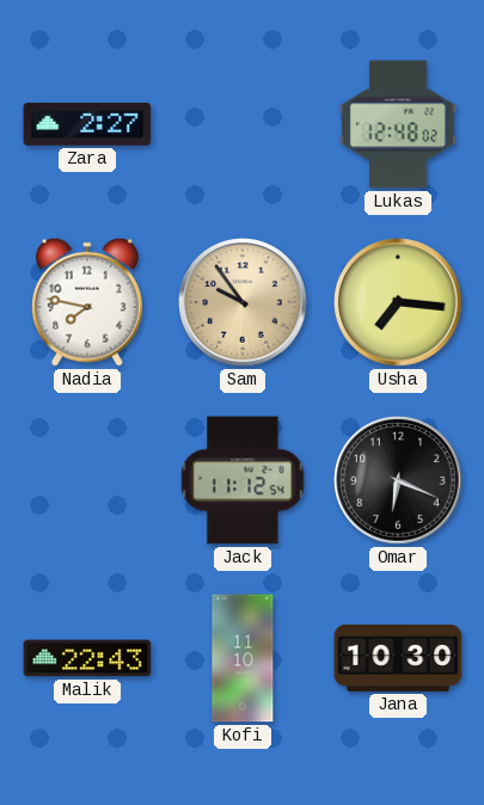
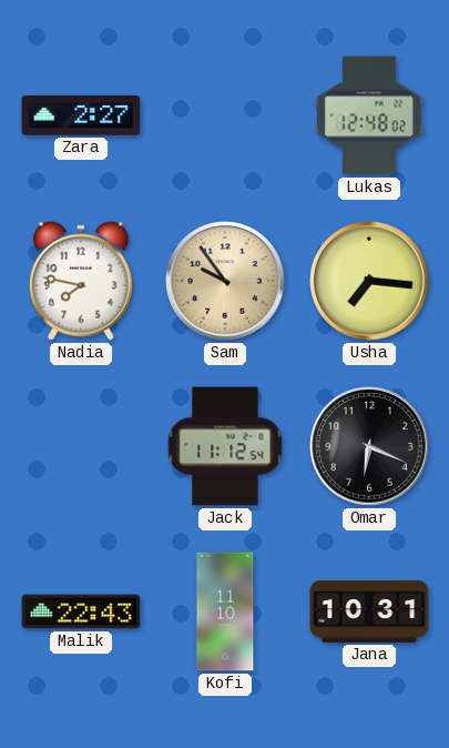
Jana: 10:30 -> 10:31 (369, 611)
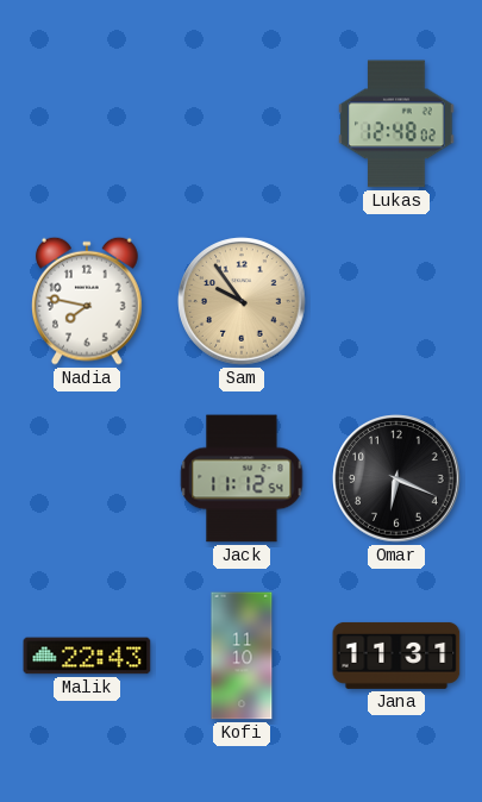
Zara: 2:27 -> none (81, 115)
Usha: 7:16 -> none (369, 281)
Jana: 10:31 -> 11:31 (396, 656)
